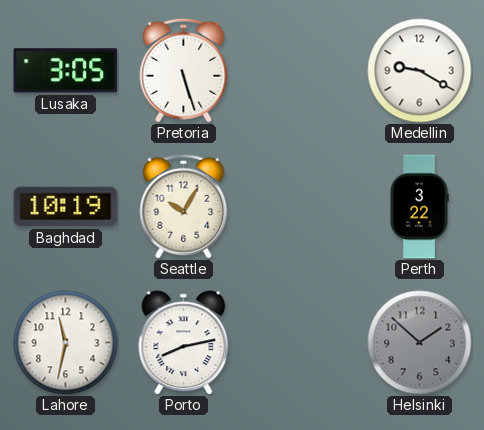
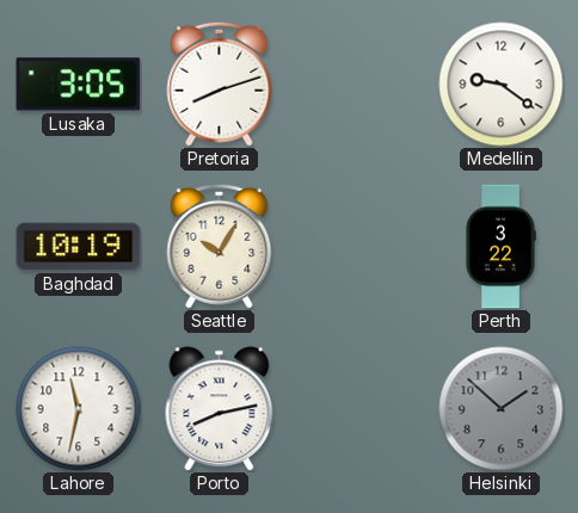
Pretoria: 5:27 -> 8:12 (220, 84)
Medellin: 9:20 -> 9:21 (502, 85)
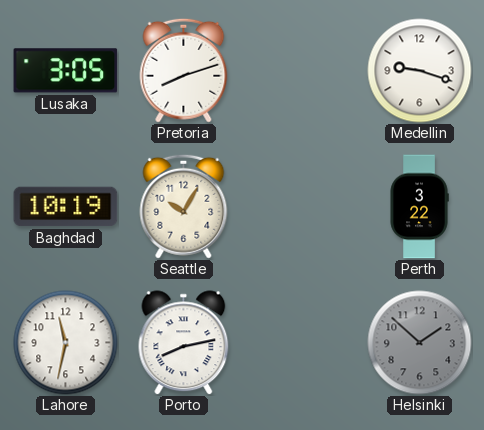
Medellin: 9:21 -> 9:18 (420, 71)
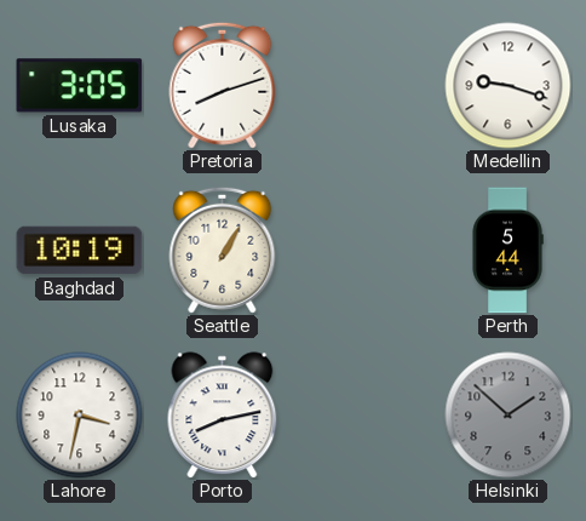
Seattle: 10:05 -> 1:05 (223, 250)
Perth: 3:22 -> 5:44 (507, 251)
Lahore: 11:32 -> 3:32 (80, 416)
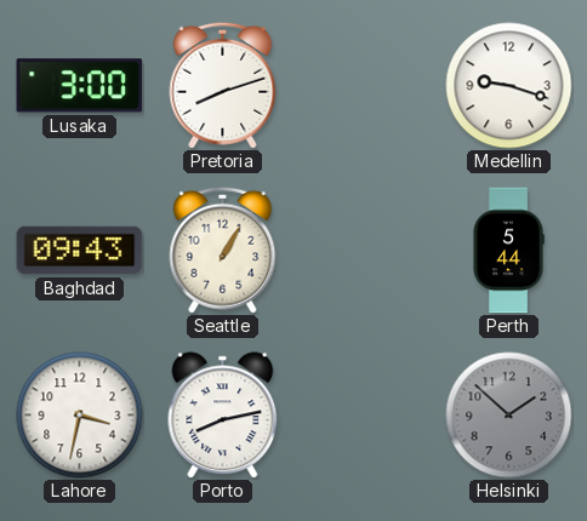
Lusaka: 3:05 -> 3:00 (80, 86)
Baghdad: 10:19 -> 09:43 (80, 251)
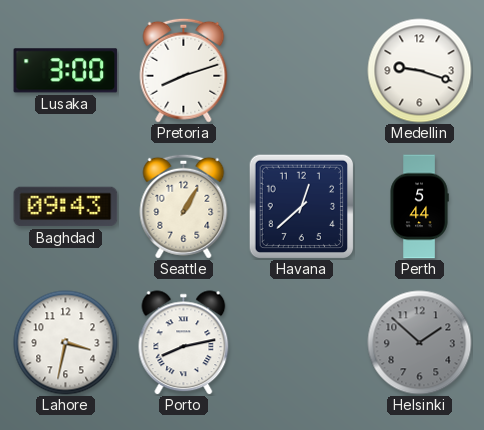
Havana: none -> 12:38 (301, 206)
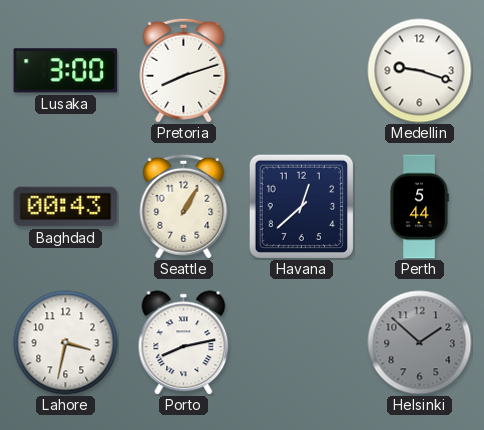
Baghdad: 09:43 -> 00:43 (66, 207)
